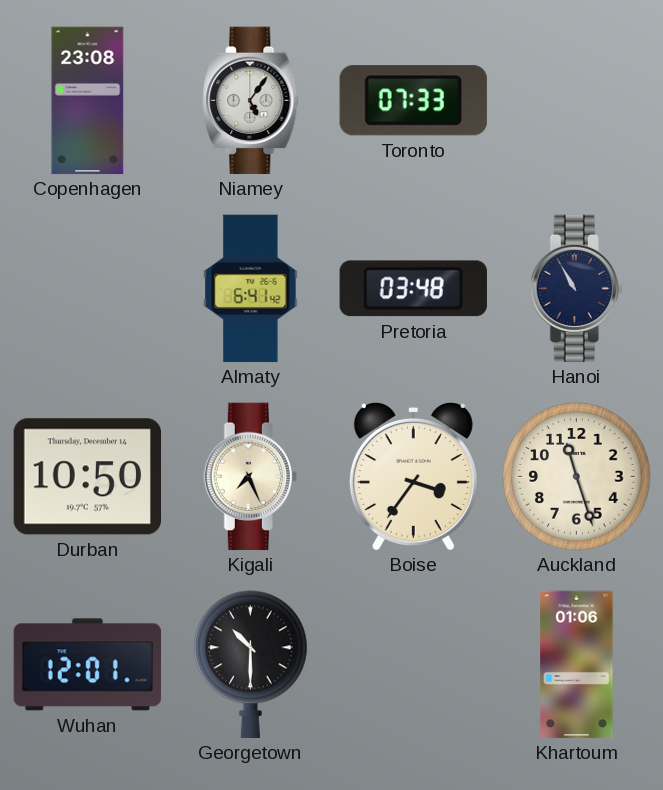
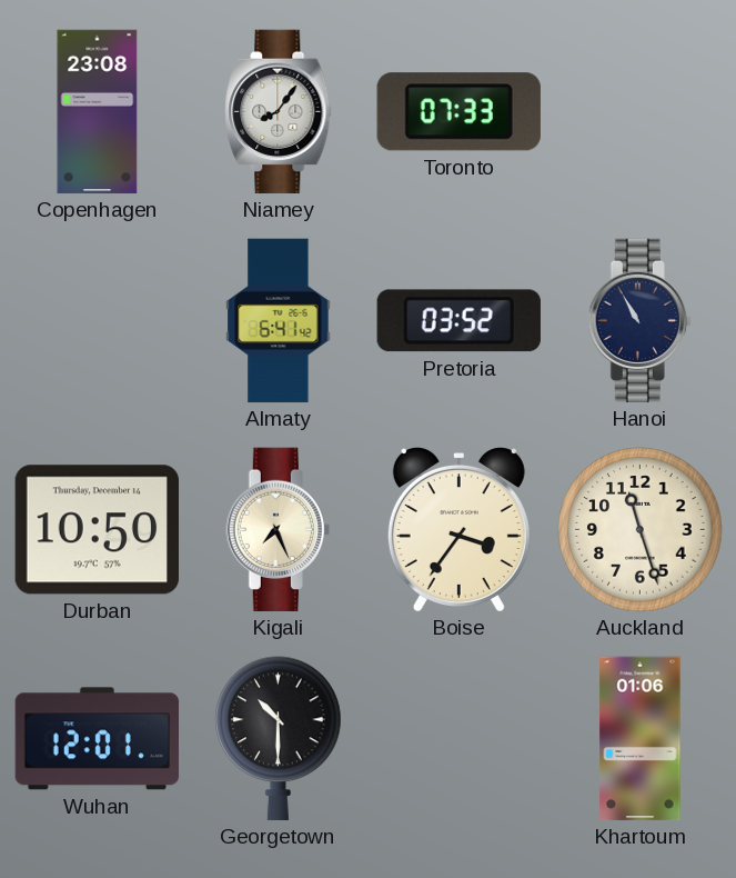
Niamey: 5:06 -> 8:06 (279, 112)
Pretoria: 03:48 -> 03:52 (458, 321)
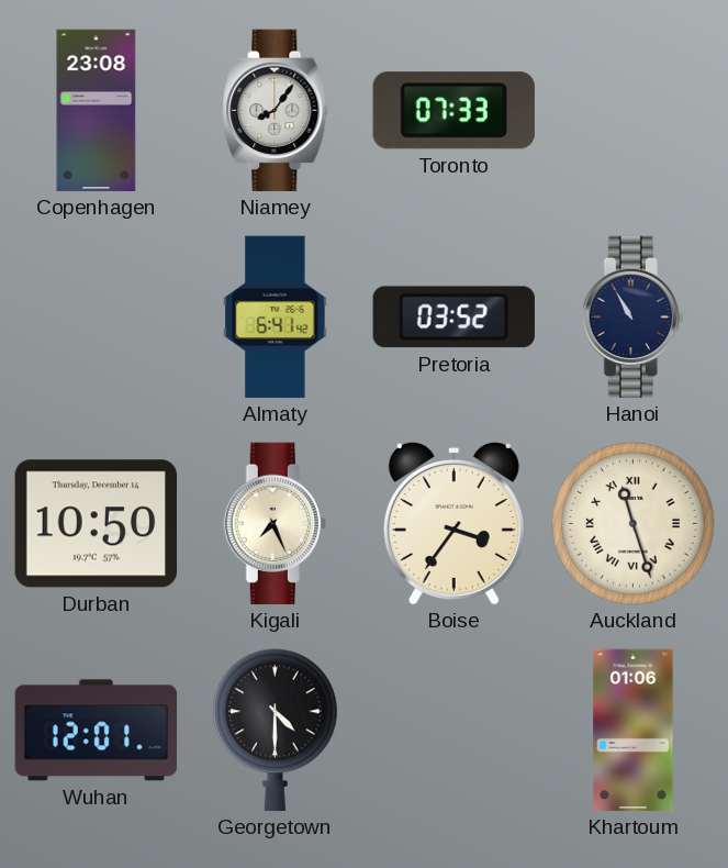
Auckland numerals: Arabic -> Roman (634, 524)
Georgetown: 10:30 -> 4:30 (276, 731)
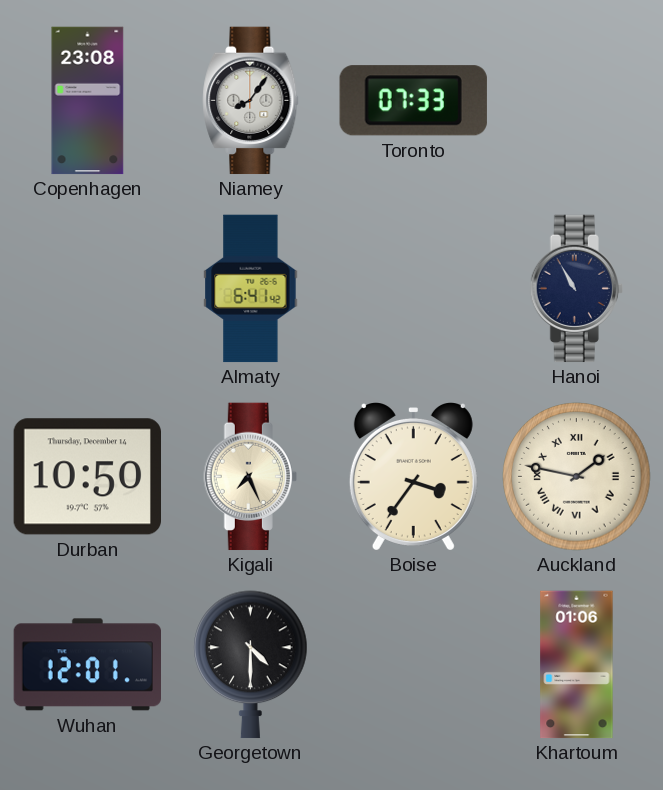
Pretoria: 03:52 -> none (453, 318)
Auckland: 11:27 -> 1:47 (577, 477)
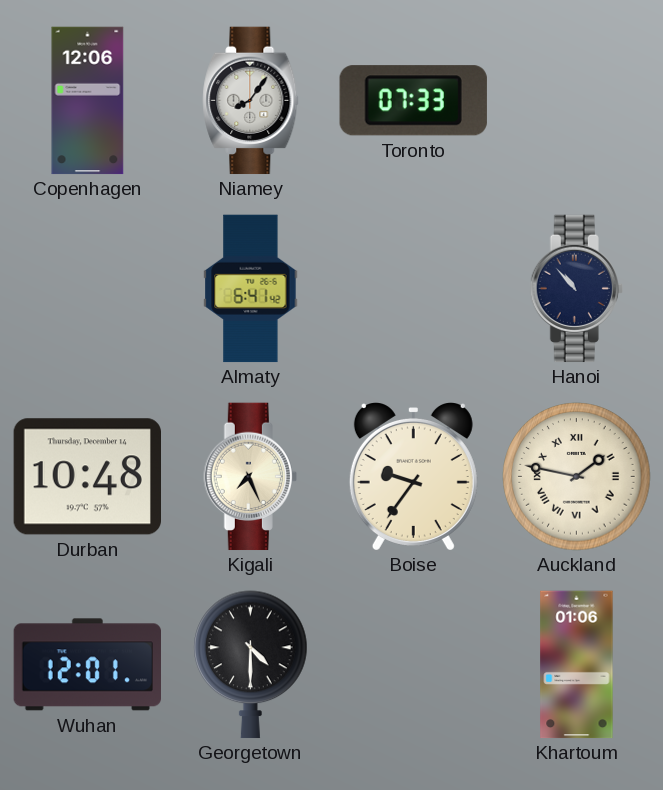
Copenhagen: 23:08 -> 12:06 (88, 101)
Hanoi: 10:55 -> 10:53 (576, 289)
Durban: 10:50 -> 10:48 (87, 477)
Boise: 3:36 -> 9:36 (413, 477)
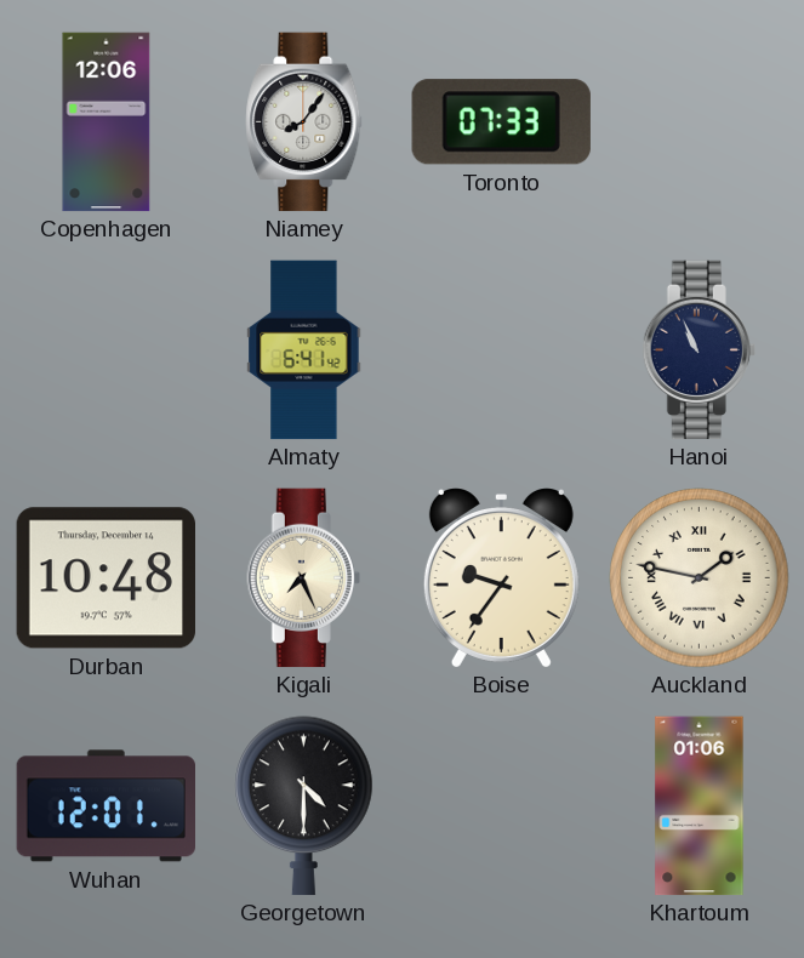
Hanoi: 10:53 -> 10:56 (698, 350)
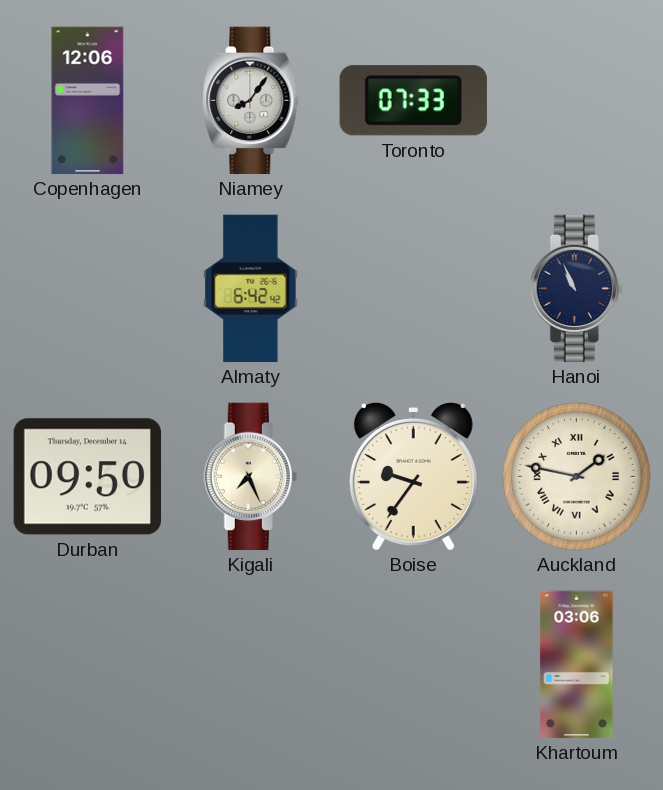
Almaty: 6:41 -> 6:42 (251, 289)
Durban: 10:48 -> 09:50 (87, 477)
Wuhan: 12:01 -> none (106, 806)
Georgetown: 4:30 -> none (304, 806)
Khartoum: 01:06 -> 03:06 (577, 665)
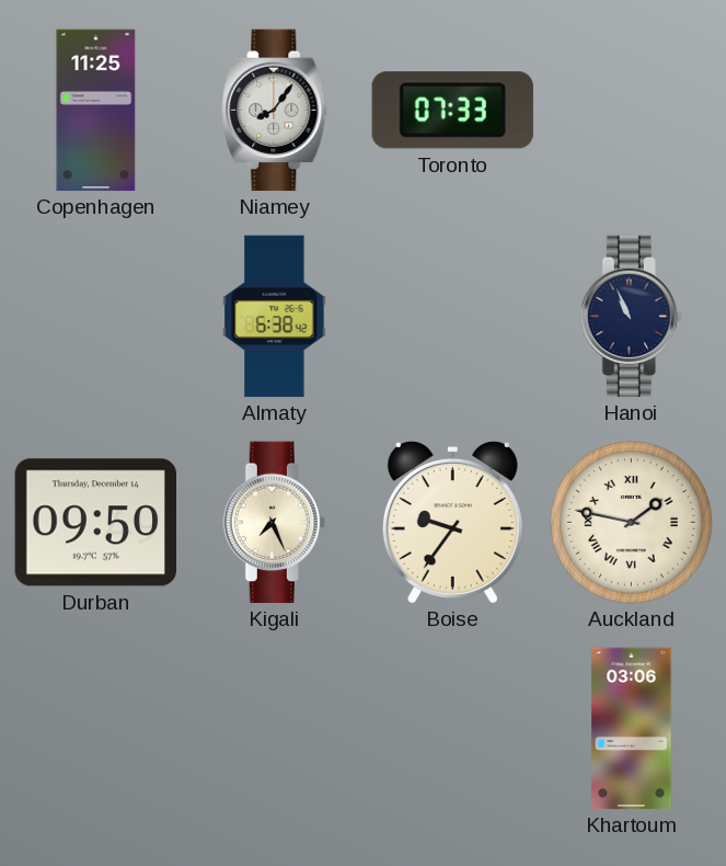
Copenhagen: 12:06 -> 11:25 (96, 111)
Almaty: 6:42 -> 6:38 (275, 317)
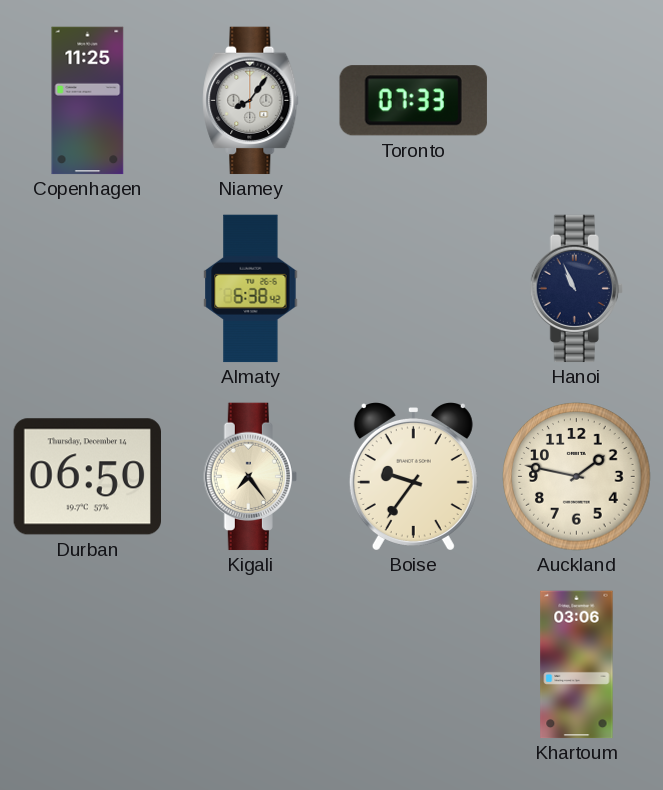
Durban: 09:50 -> 06:50 (87, 477)
Kigali: 7:26 -> 7:24 (250, 477)
Auckland numerals: Roman -> Arabic (577, 477)
